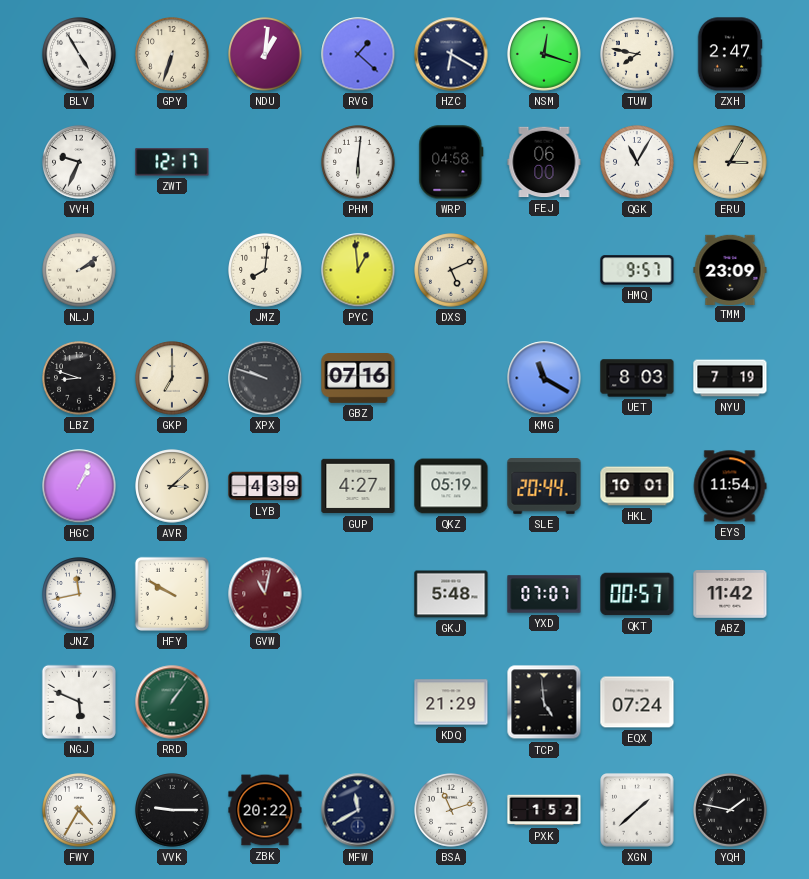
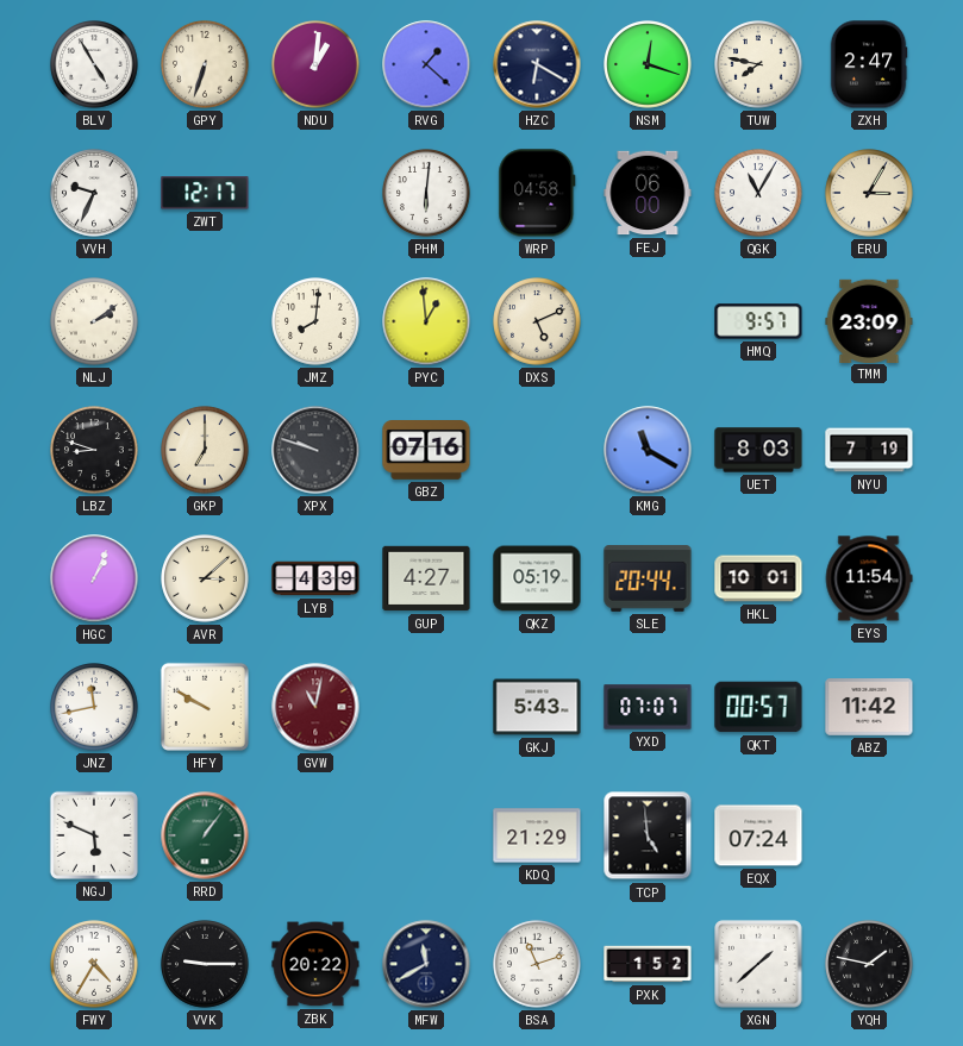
GKJ: 5:48 -> 5:43 (537, 707)
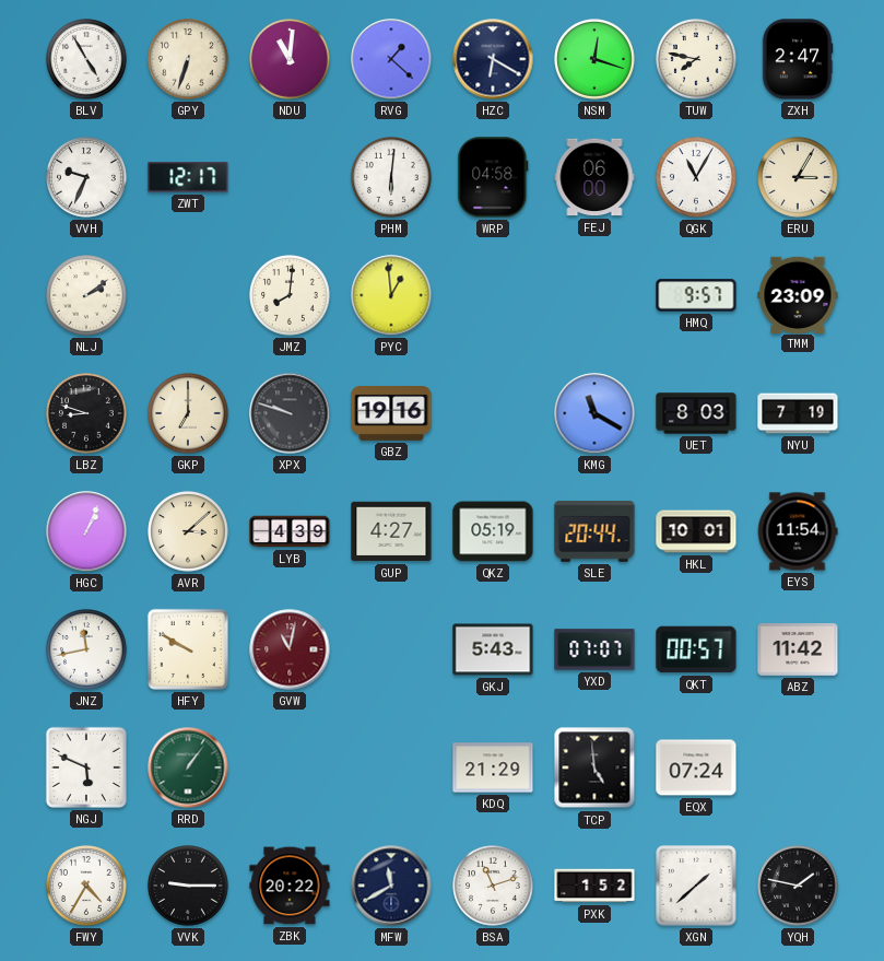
NDU: 1:01 -> 11:01 (290, 59)
DXS: 5:11 -> none (537, 321)
GBZ: 07:16 -> 19:16 (391, 414)
